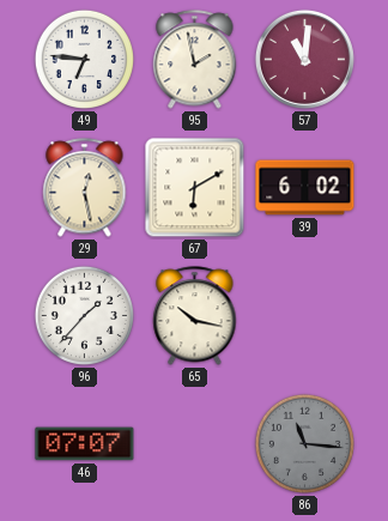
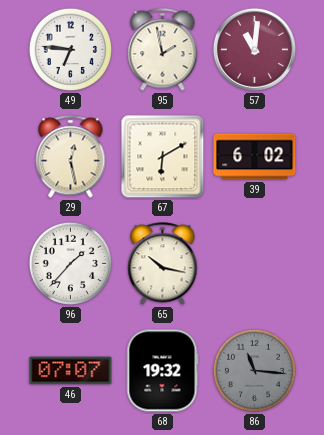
68: none -> 19:32 (163, 371)
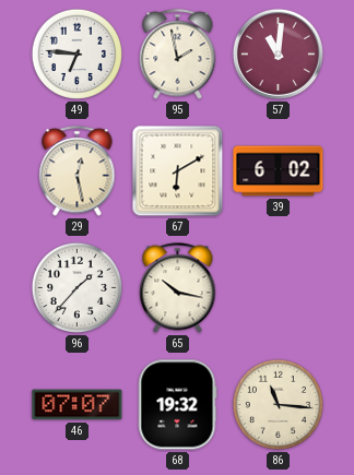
86 dial: grey -> cream (278, 404)
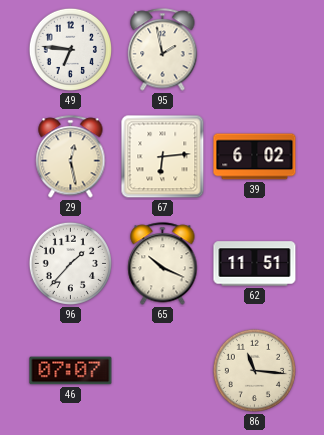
57: 11:01 -> none (278, 54)
67: 6:10 -> 6:14 (163, 157)
65: 10:17 -> 10:19 (163, 264)
62: none -> 11:51 (255, 264)
68: 19:32 -> none (178, 405)
